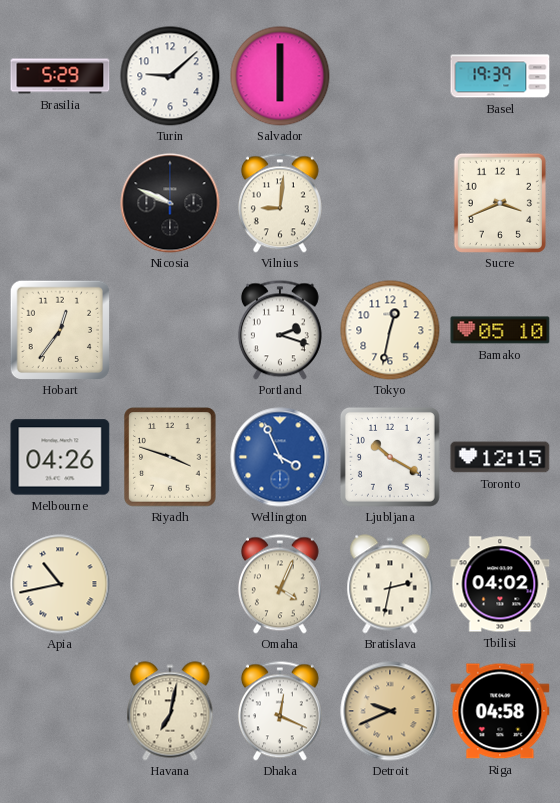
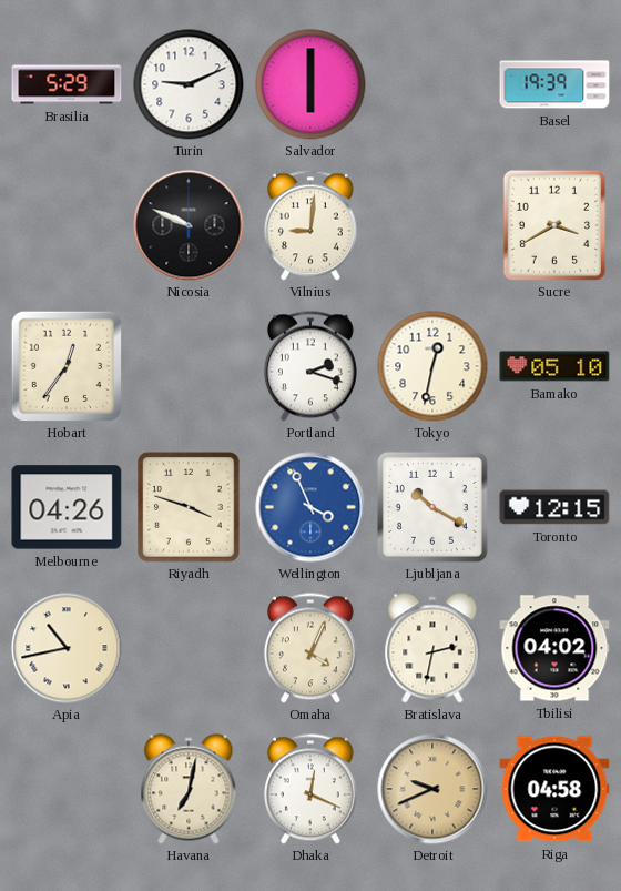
Turin: 9:08 -> 9:11 (189, 84)
Sucre: 3:41 -> 3:40 (554, 225)
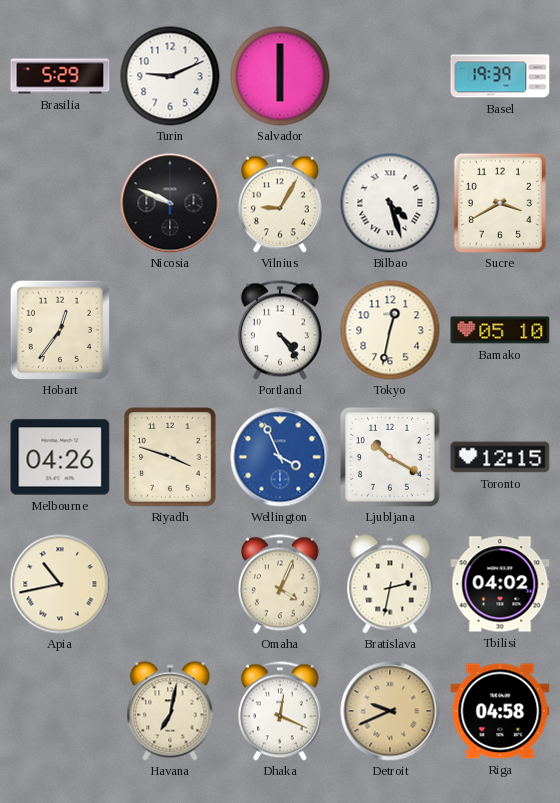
Vilnius: 9:01 -> 9:05 (280, 203)
Bilbao: none -> 4:27 (390, 203)
Portland: 2:18 -> 4:24 (280, 330)
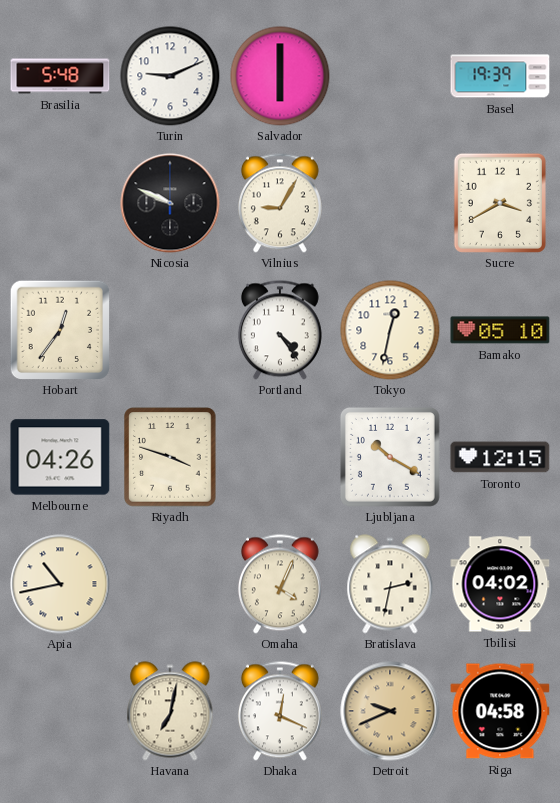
Brasilia: 5:29 -> 5:48 (60, 76)
Bilbao: 4:27 -> none (390, 203)
Wellington: 3:56 -> none (280, 457)
